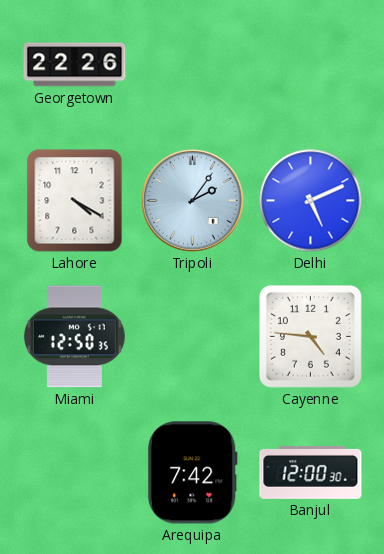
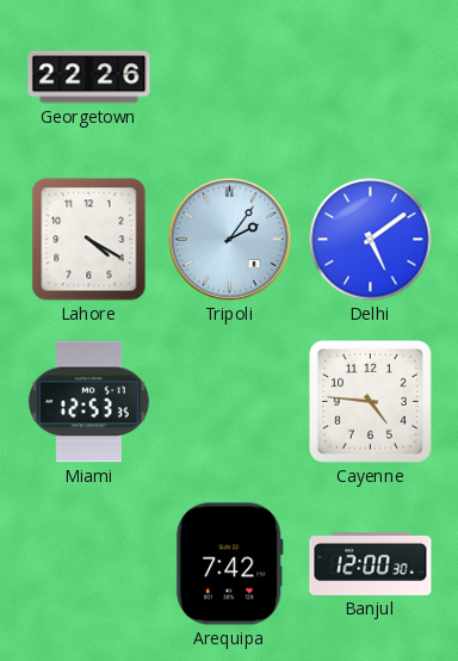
Delhi: 5:11 -> 5:09 (371, 240)
Miami: 12:50 -> 12:53 (88, 402)
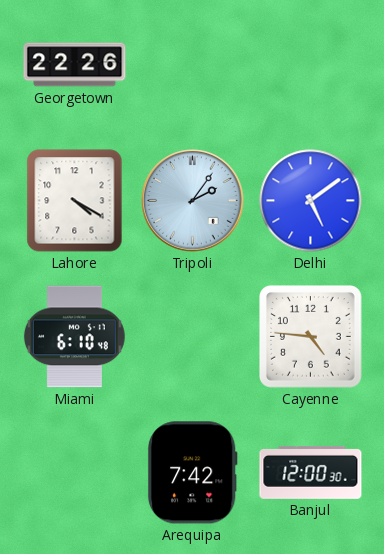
Miami: 12:53 -> 6:10 (74, 337)
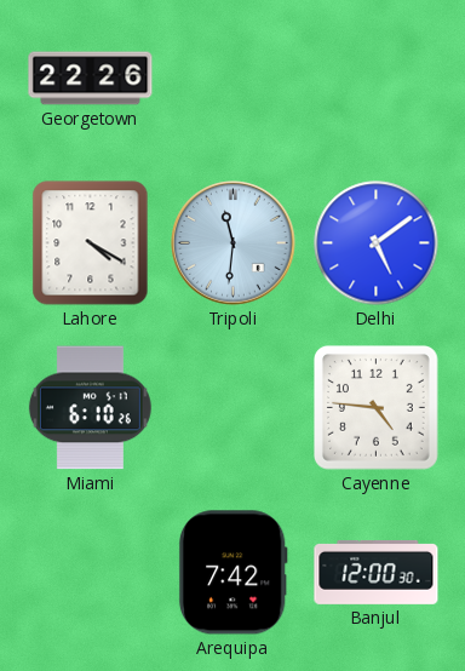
Tripoli: 2:06 -> 11:31 (234, 243)
Miami: 6:10:48 -> 6:10:26 (90, 408)
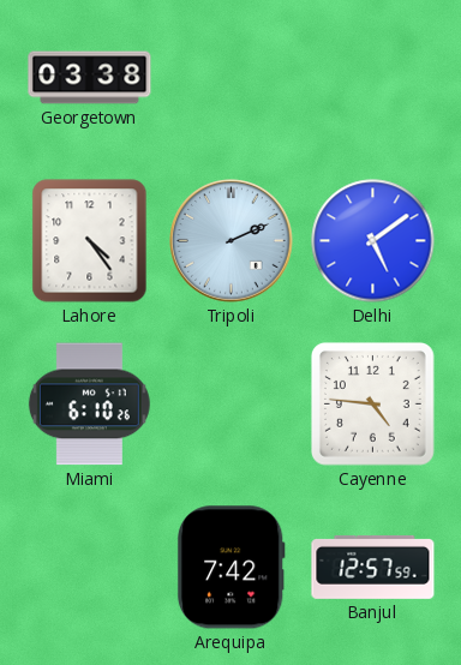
Georgetown: 22:26 -> 03:38 (90, 78)
Lahore: 4:20 -> 4:24 (90, 241)
Tripoli: 11:31 -> 2:11 (232, 241)
Banjul: 12:00 -> 12:57 (373, 567)
